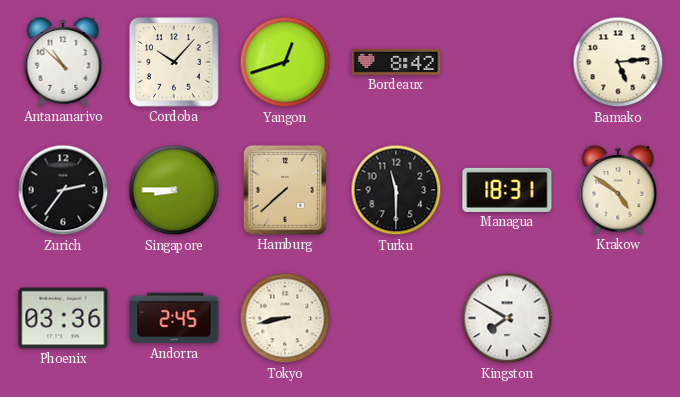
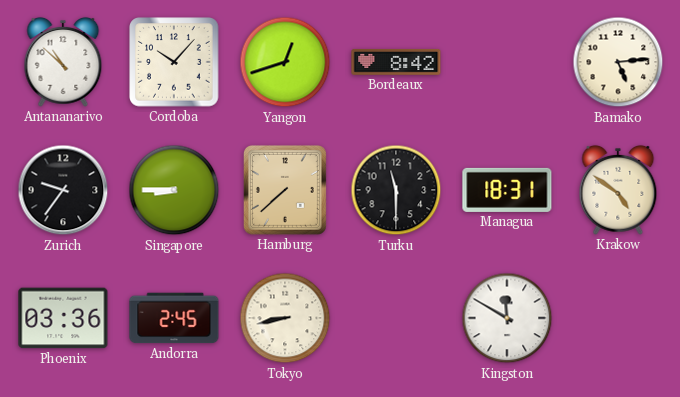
Zurich: 2:36 -> 9:36 (63, 190)
Kingston: 7:50 -> 11:50 (507, 318)
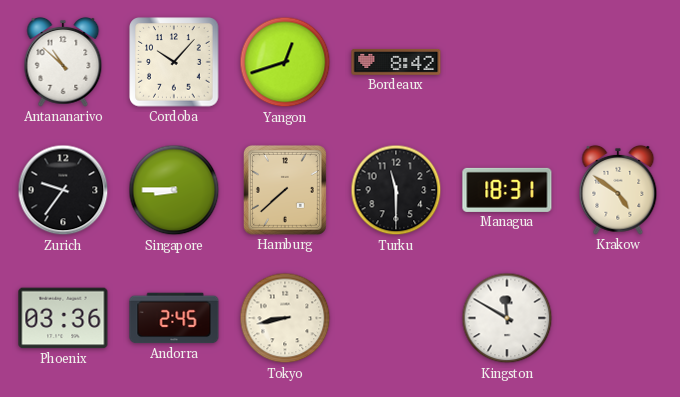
Bamako: 5:14 -> none (618, 62)
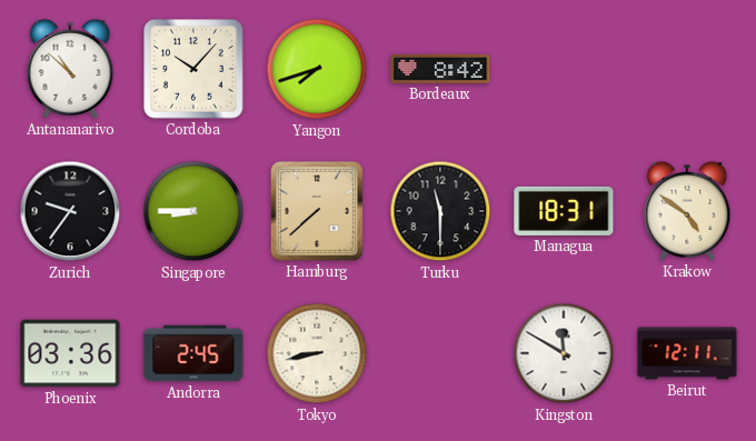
Yangon: 12:42 -> 7:42 (317, 69)
Beirut: none -> 12:11 (687, 353)
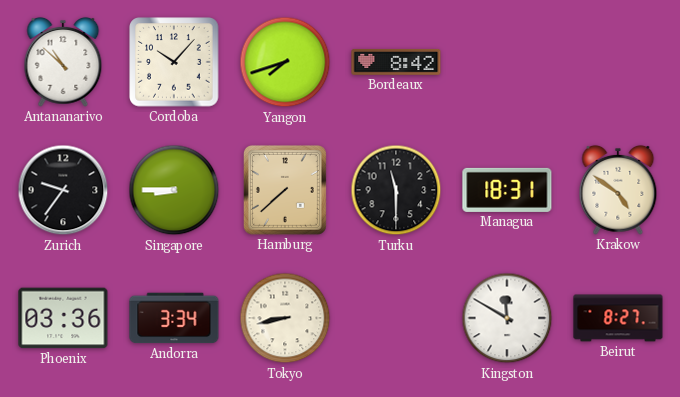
Andorra: 2:45 -> 3:34 (174, 318)
Beirut: 12:11 -> 8:27 (618, 318)
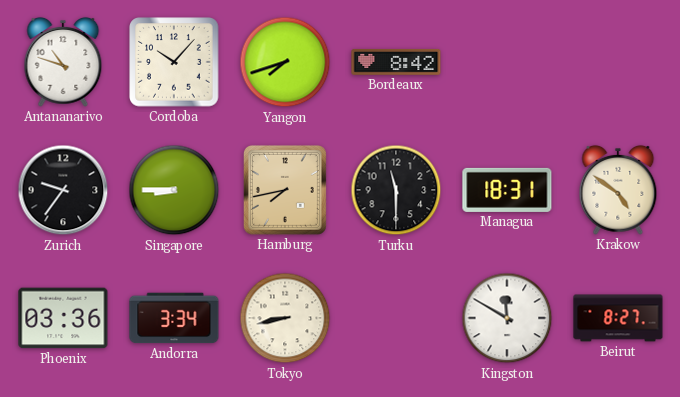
Antananarivo: 10:52 -> 10:48 (63, 62)
Hamburg: 7:38 -> 7:43 (285, 190)
